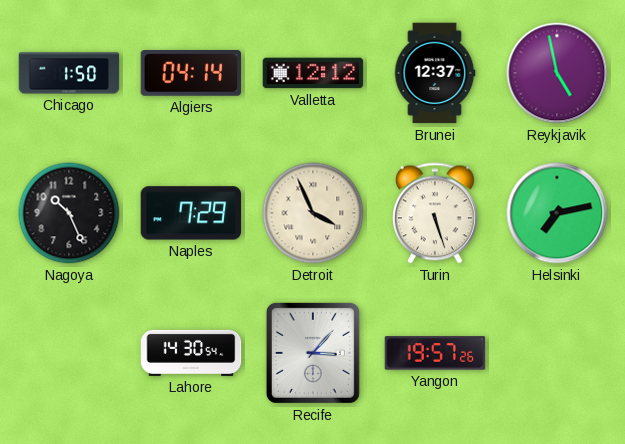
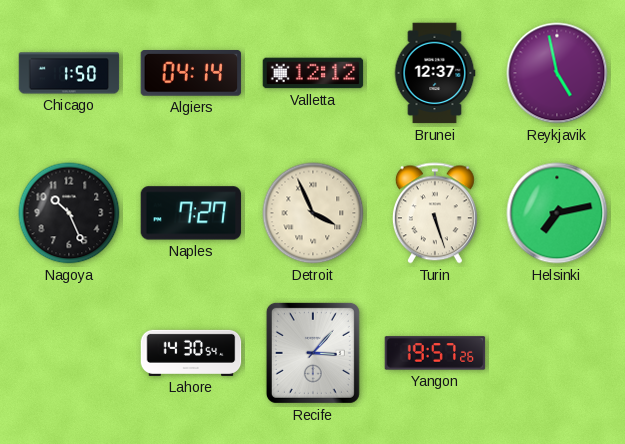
Naples: 7:29 -> 7:27 (191, 213)
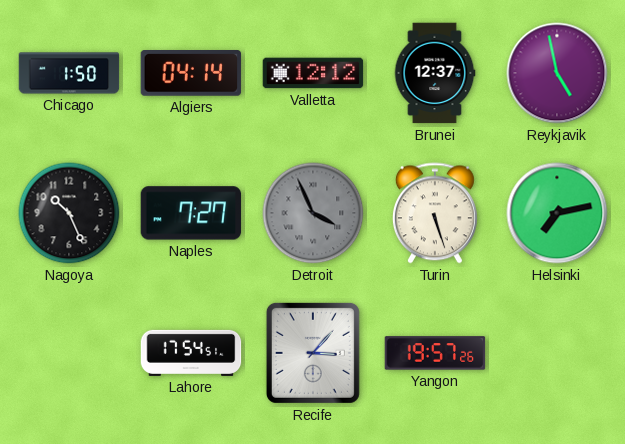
Detroit dial: cream -> grey (313, 213)
Lahore: 14:30 -> 17:54 (191, 353)
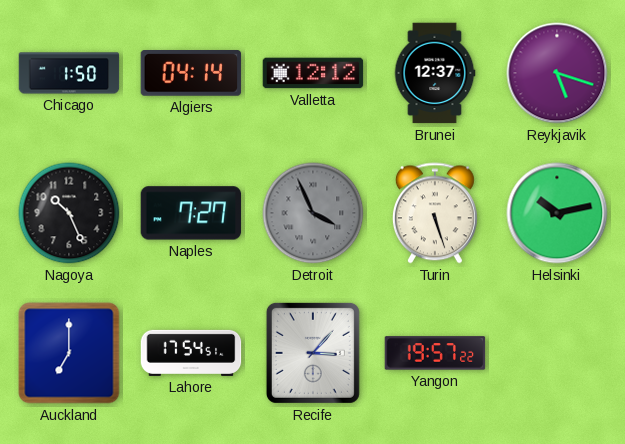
Reykjavik: 4:58 -> 5:18 (557, 73)
Helsinki: 7:13 -> 10:13 (557, 213)
Auckland: none -> 7:00 (69, 353)
Yangon: 19:57:26 -> 19:57:22 (435, 353)
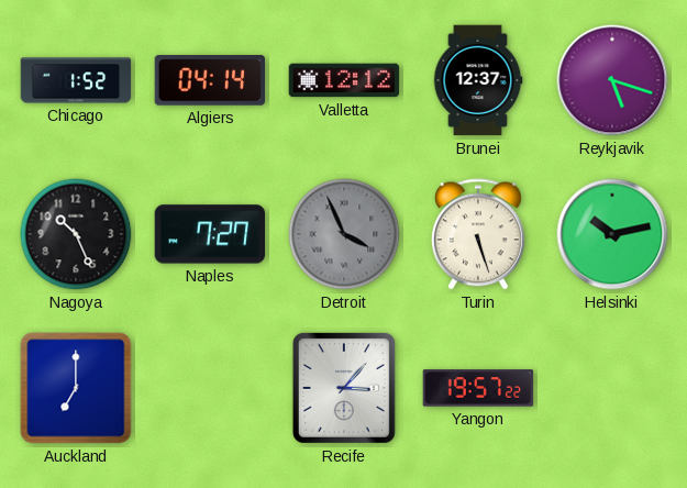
Chicago: 1:50 -> 1:52 (76, 80)
Lahore: 17:54 -> none (191, 353)
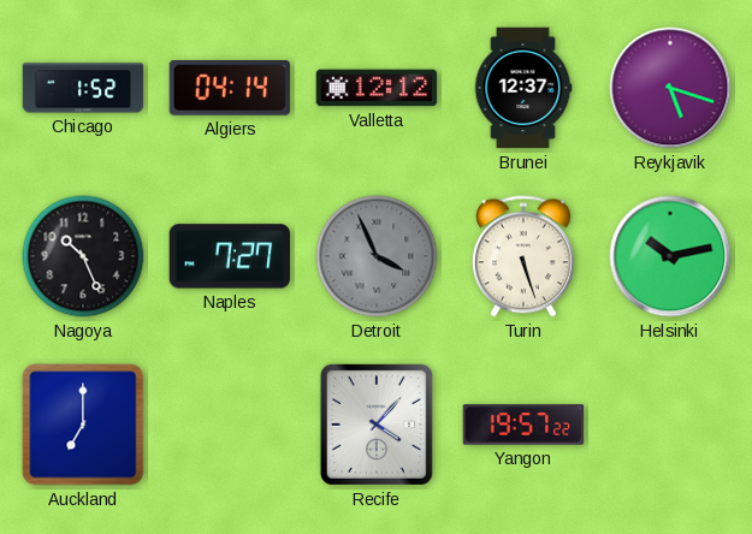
Recife: 3:07 -> 4:07 (377, 425)
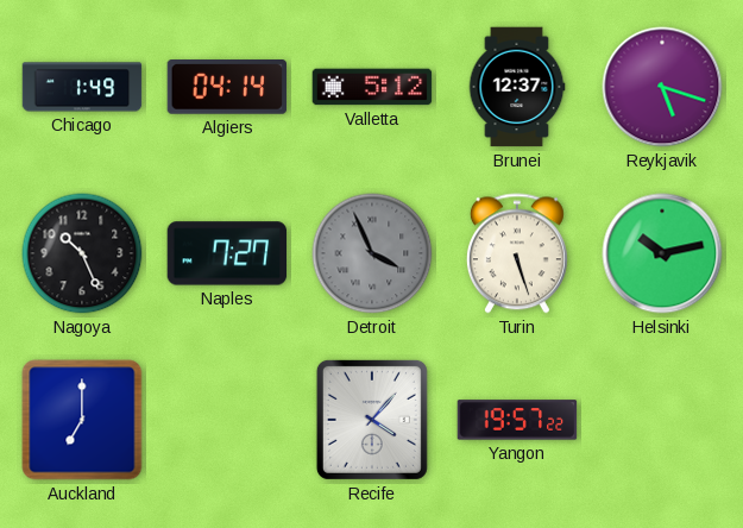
Chicago: 1:52 -> 1:49 (82, 87)
Valletta: 12:12 -> 5:12 (372, 87)
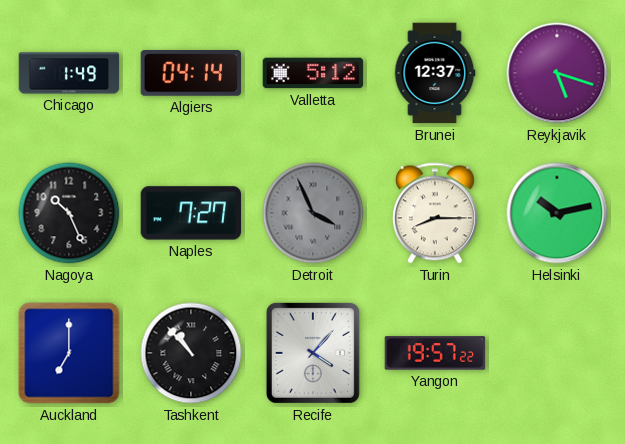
Turin: 5:27 -> 8:15 (435, 213)
Tashkent: none -> 10:53 (191, 353)
